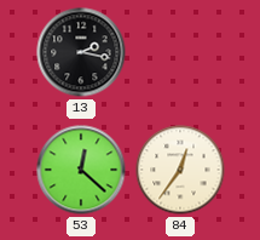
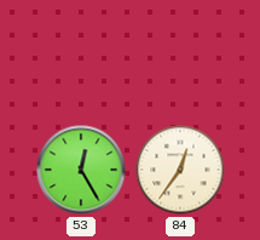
13: 2:17 -> none (81, 52)
53: 12:22 -> 12:25 (81, 170)
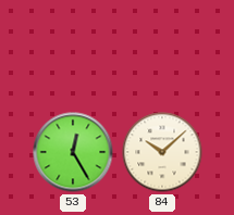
84: 12:36 -> 10:08 (162, 152)
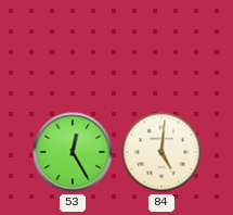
84: 10:08 -> 5:01 (161, 152)
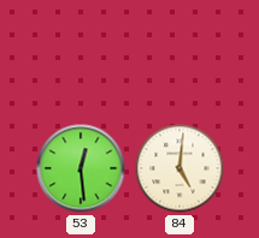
53: 12:25 -> 12:29 (81, 168)
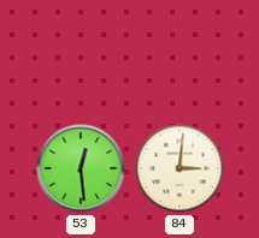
84: 5:01 -> 3:01 (179, 168)
